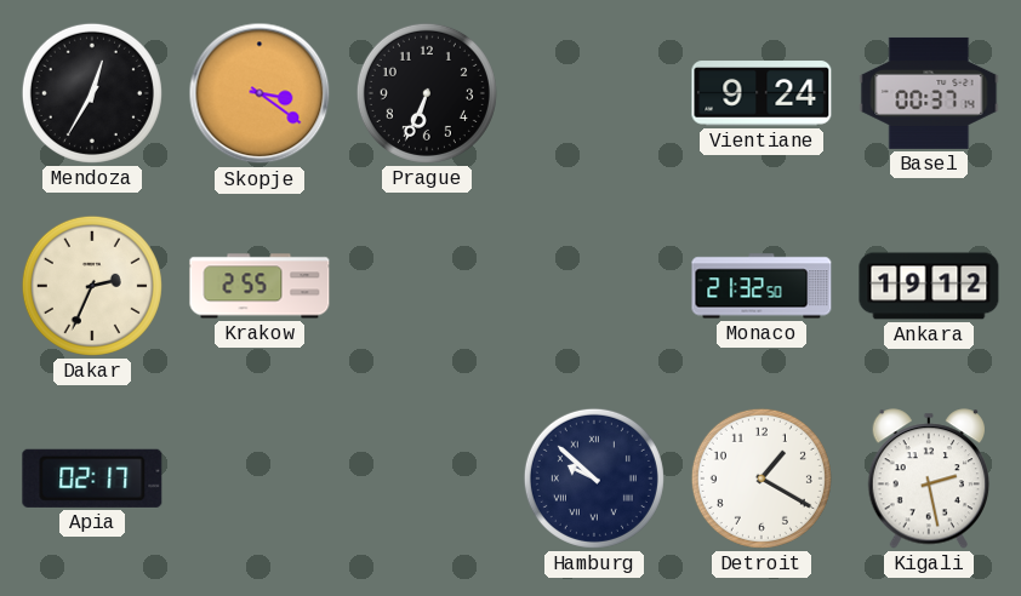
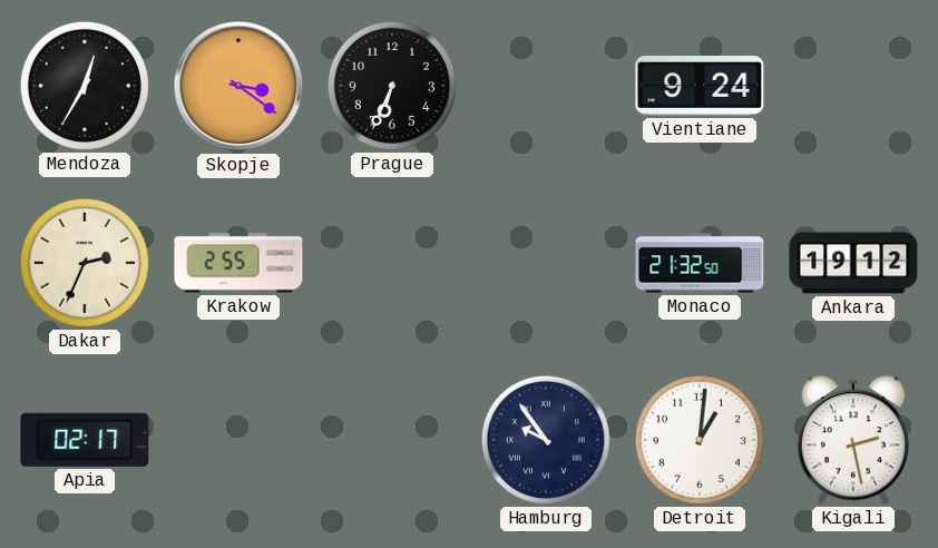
Basel: 00:37 -> none (929, 93)
Hamburg: 9:52 -> 9:54 (546, 440)
Detroit: 1:20 -> 1:01 (700, 440)
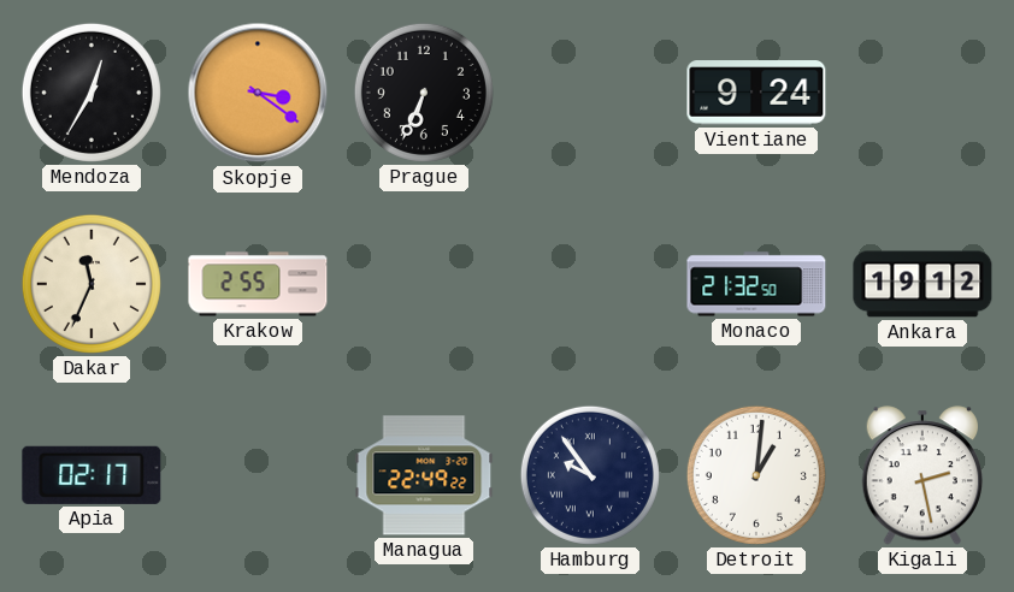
Dakar: 2:34 -> 11:34 (92, 284)
Managua: none -> 22:49 (424, 475)
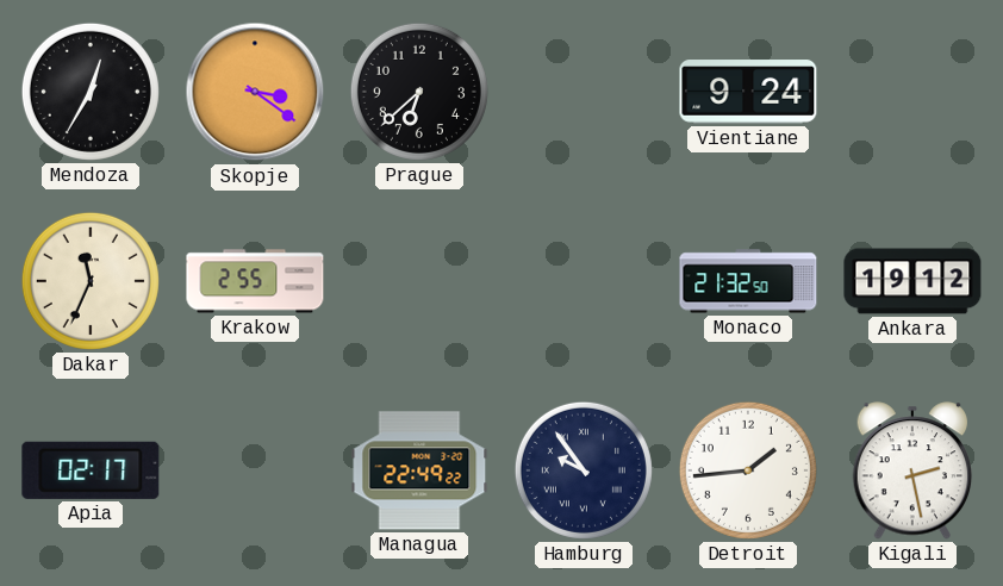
Prague: 6:34 -> 6:38 (419, 92)
Detroit: 1:01 -> 1:44 (748, 470)
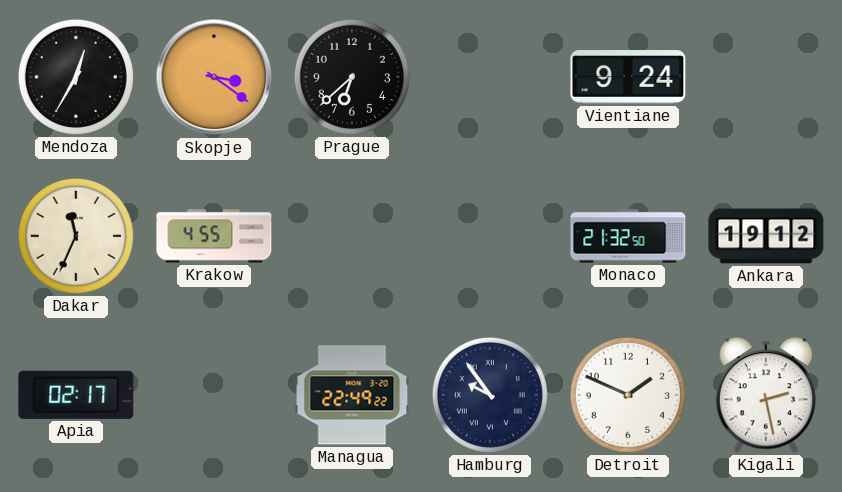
Krakow: 2:55 -> 4:55 (214, 236)
Detroit: 1:44 -> 1:49 (628, 395)
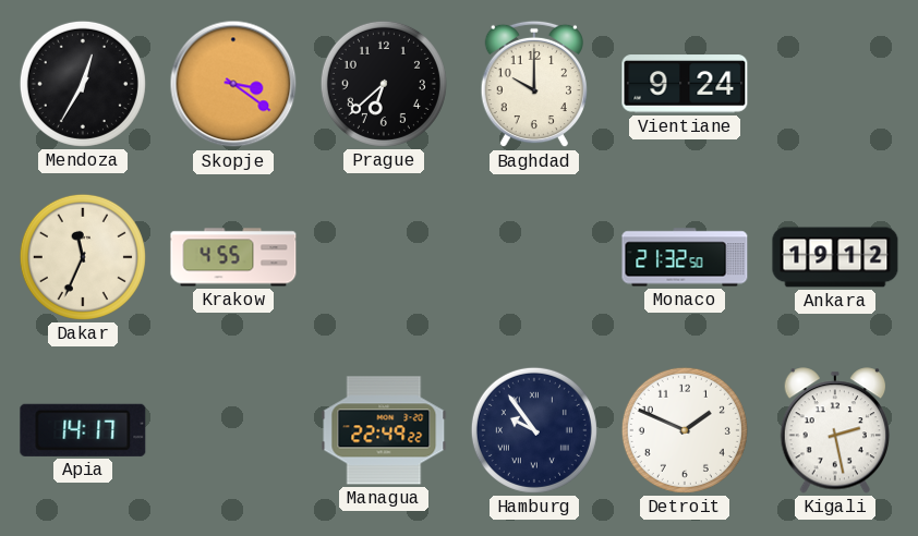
Baghdad: none -> 10:00 (533, 84)
Apia: 02:17 -> 14:17 (83, 430)
